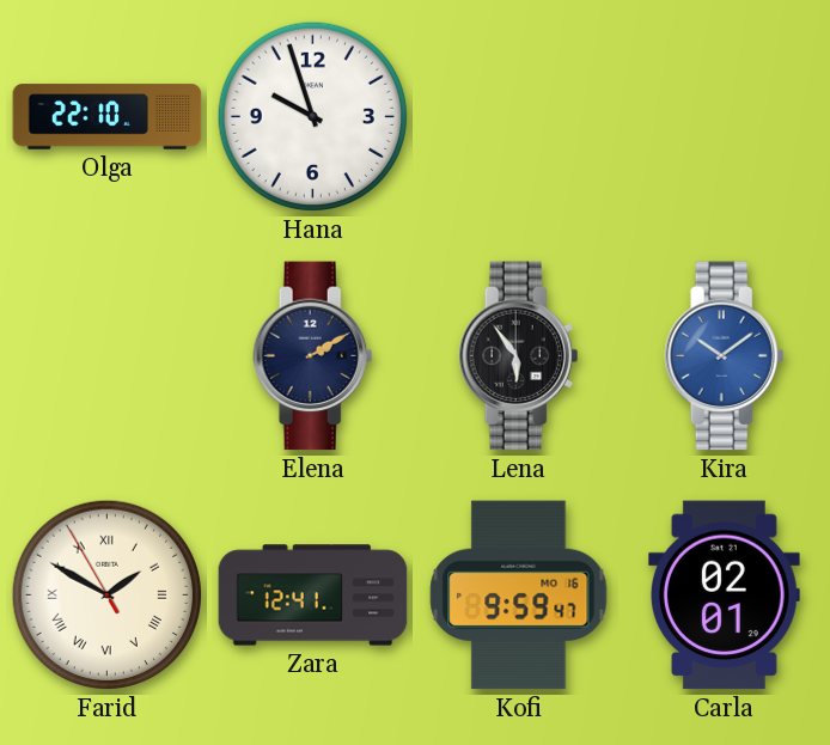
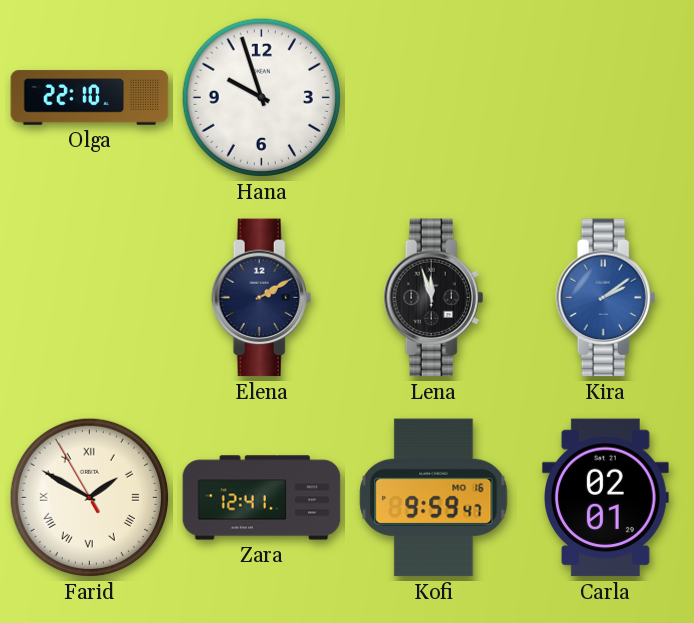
Lena: 5:54 -> 11:57 (434, 298)
Kira: 10:09 -> 2:09 (606, 298)
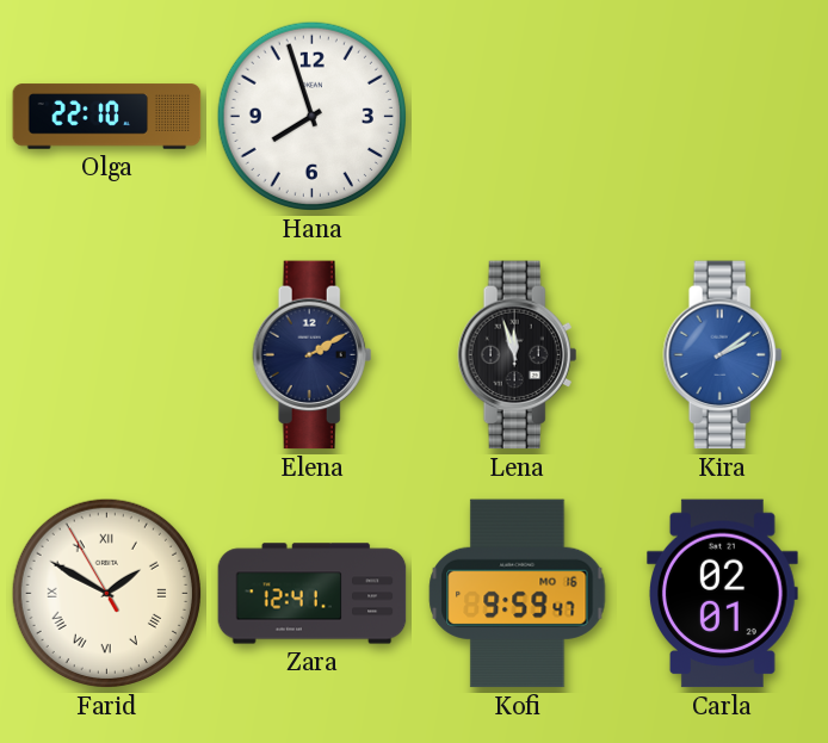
Hana: 9:57 -> 7:57 (311, 116)
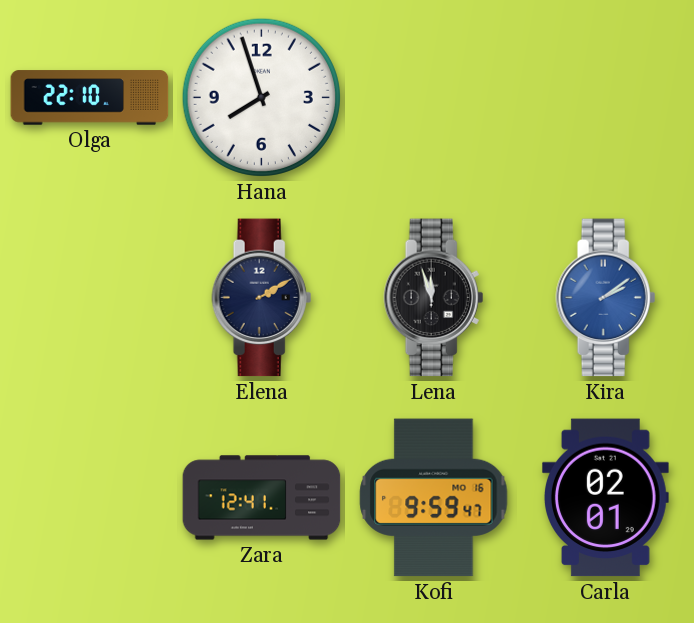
Farid: 1:49 -> none (106, 593)
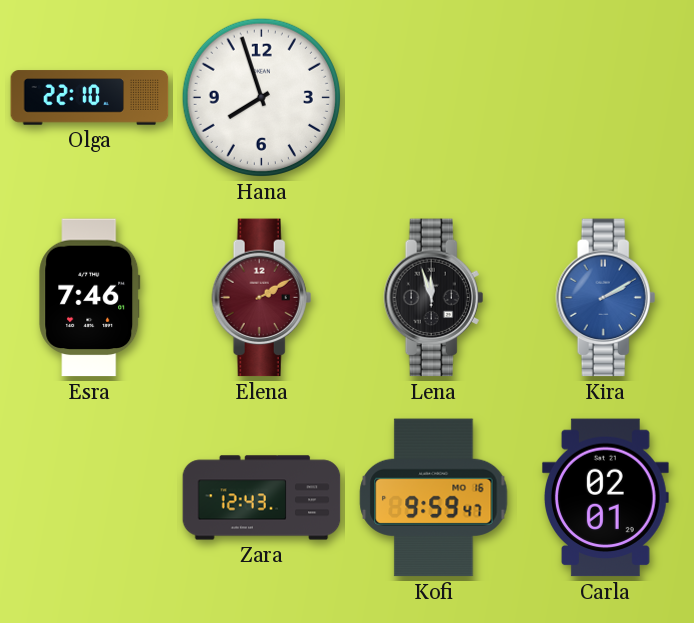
Esra: none -> 7:46 (90, 298)
Elena dial: navy -> burgundy (262, 298)
Kira: 2:09 -> 2:10 (606, 298)
Zara: 12:41 -> 12:43 (262, 498)
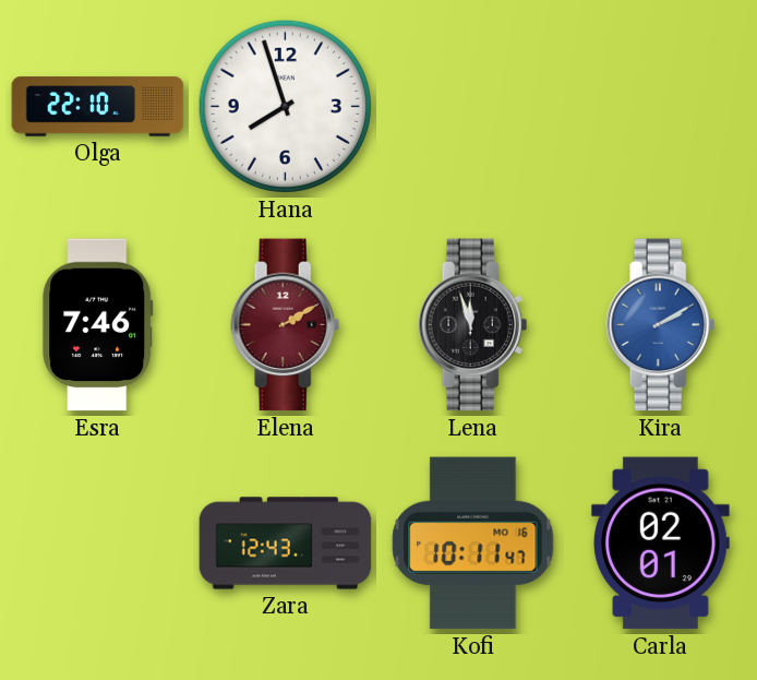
Kofi: 9:59 -> 10:11 (473, 544)
